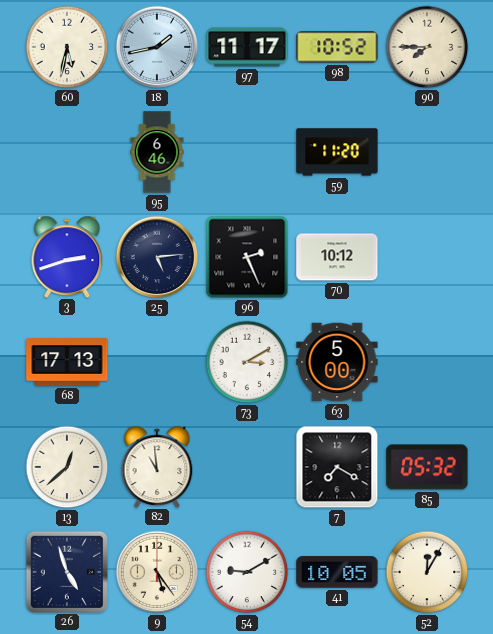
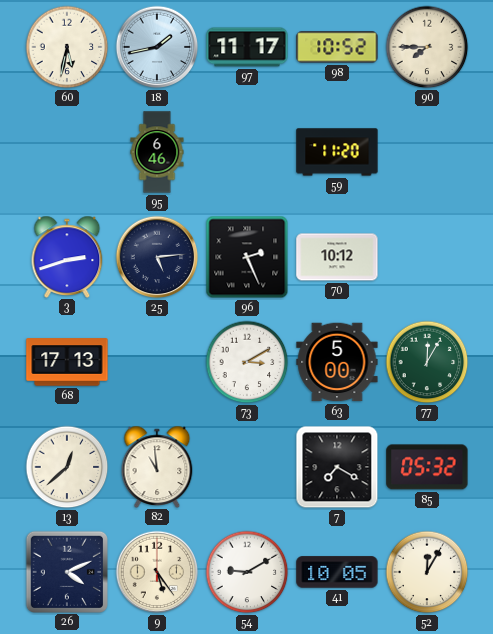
77: none -> 12:05 (427, 362)
26: 4:57 -> 4:11 (66, 571)
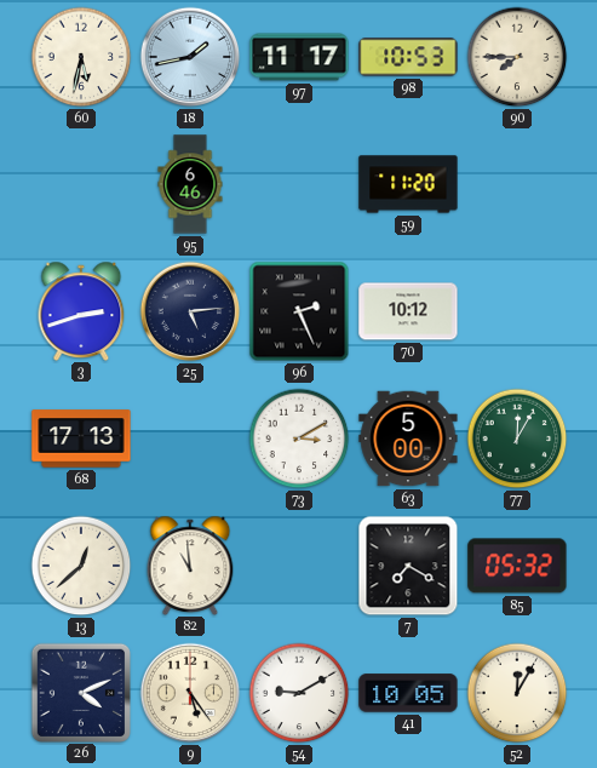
98: 10:52 -> 10:53 (408, 57)
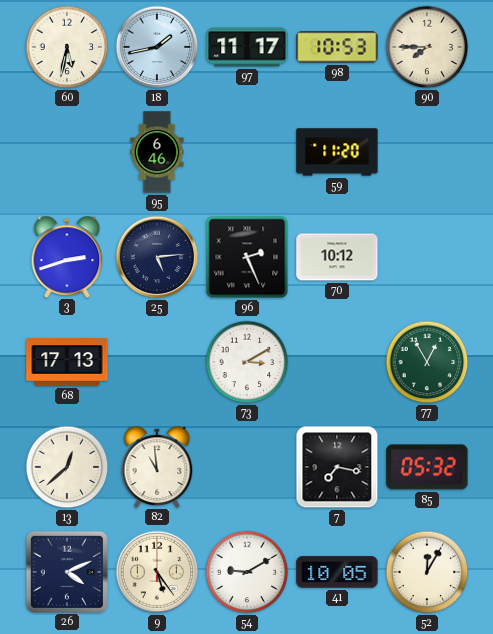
63: 5:00 -> none (408, 439)
77: 12:05 -> 12:55 (427, 362)
7: 7:20 -> 7:17 (337, 467)
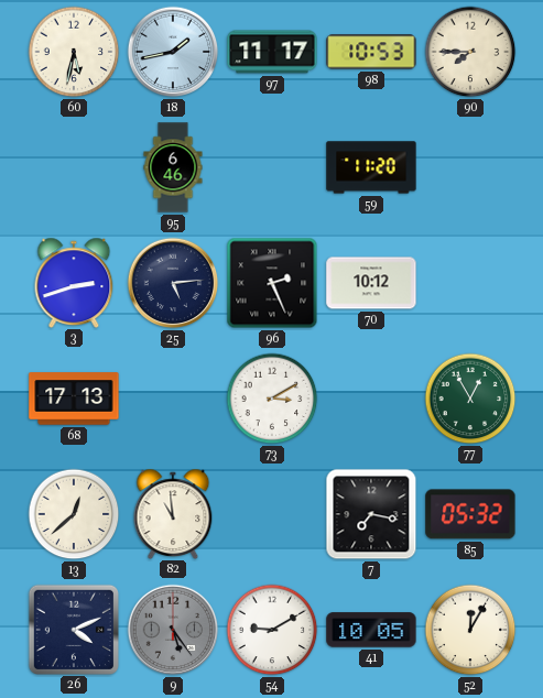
9 dial: cream -> grey (173, 630)
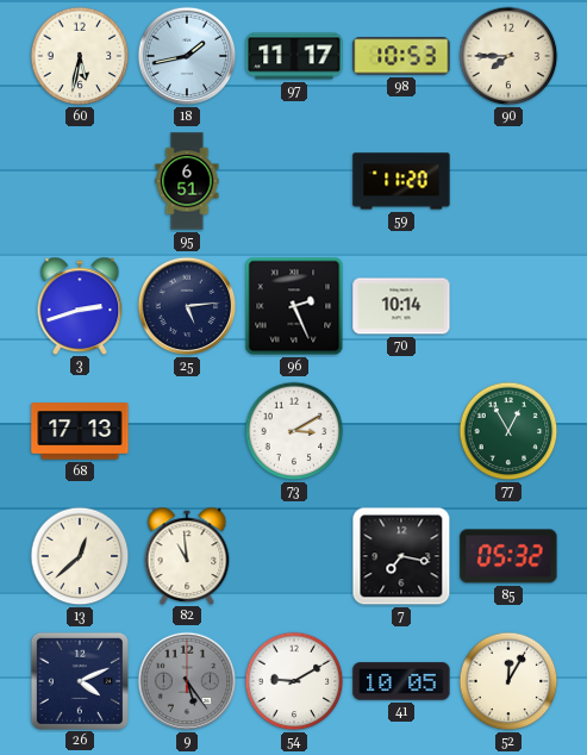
95: 6:46 -> 6:51 (187, 181)
70: 10:12 -> 10:14 (401, 306)
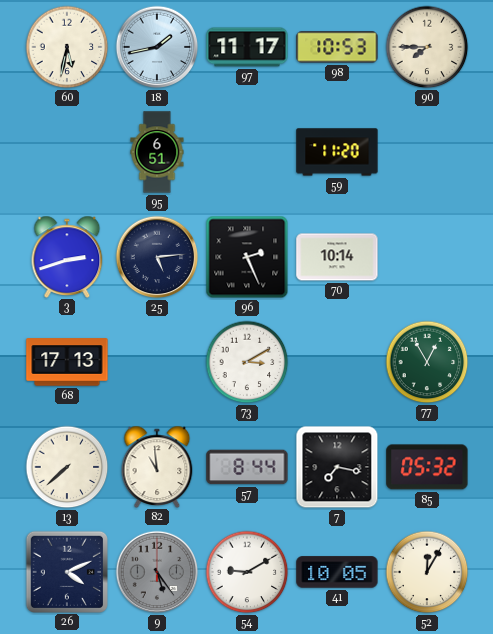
13: 12:38 -> 7:38 (67, 467)
57: none -> 8:44 (247, 467)
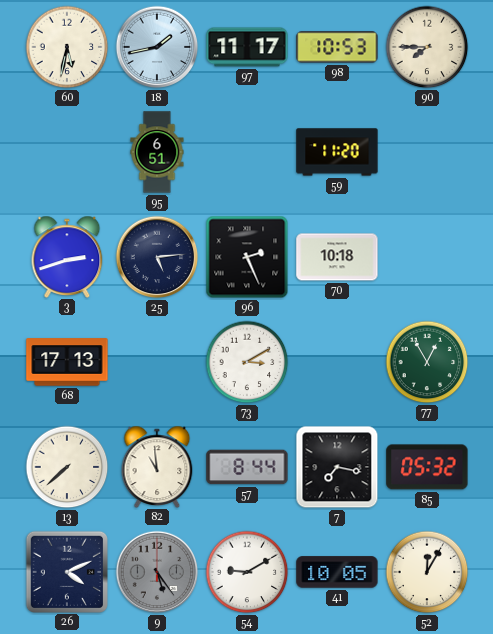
70: 10:14 -> 10:18 (337, 257)
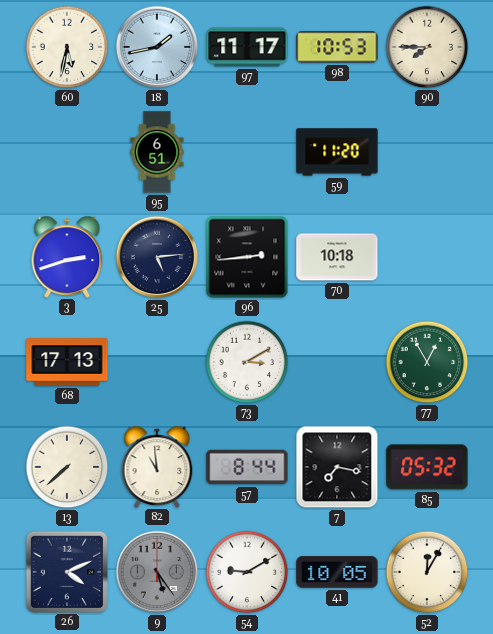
96: 2:26 -> 2:44 (247, 257)
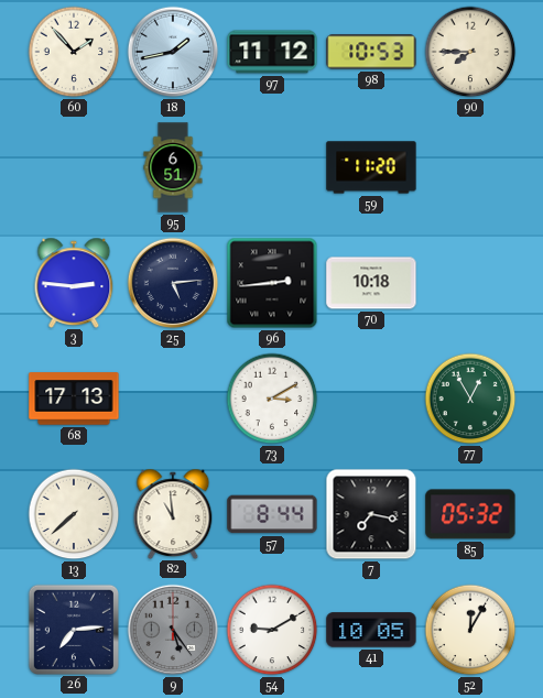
60: 5:32 -> 1:53 (74, 52)
97: 11:17 -> 11:12 (272, 52)
3: 2:42 -> 2:46 (74, 282)
26: 4:11 -> 7:14 (73, 629)
